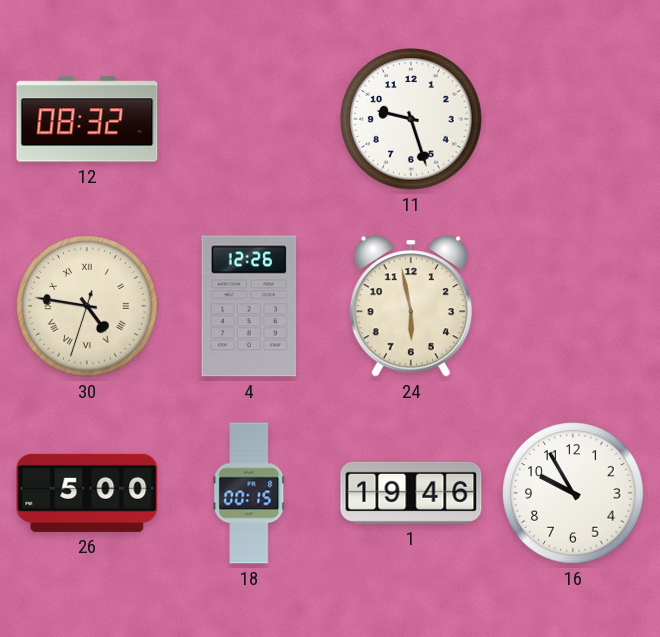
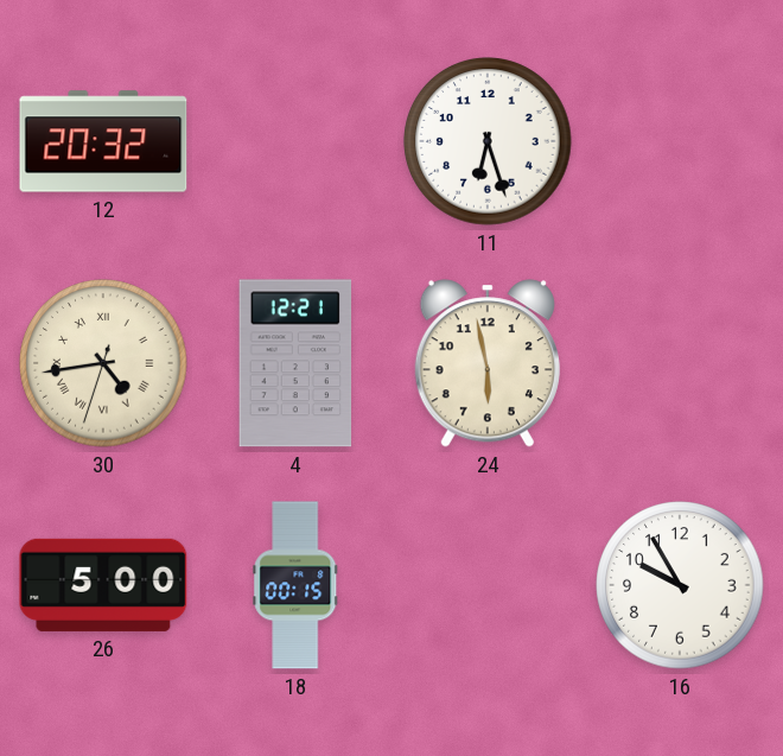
12: 08:32 -> 20:32 (103, 141)
11: 9:27 -> 6:27 (488, 141)
30: 4:46 -> 4:43 (103, 363)
4: 12:26 -> 12:21 (295, 363)
1: 19:46 -> none (411, 493)
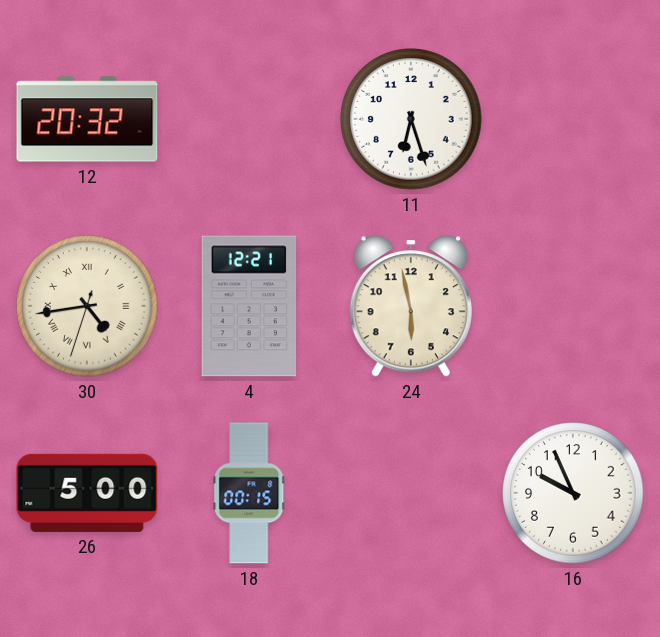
16: 9:55 -> 9:56 (573, 493)
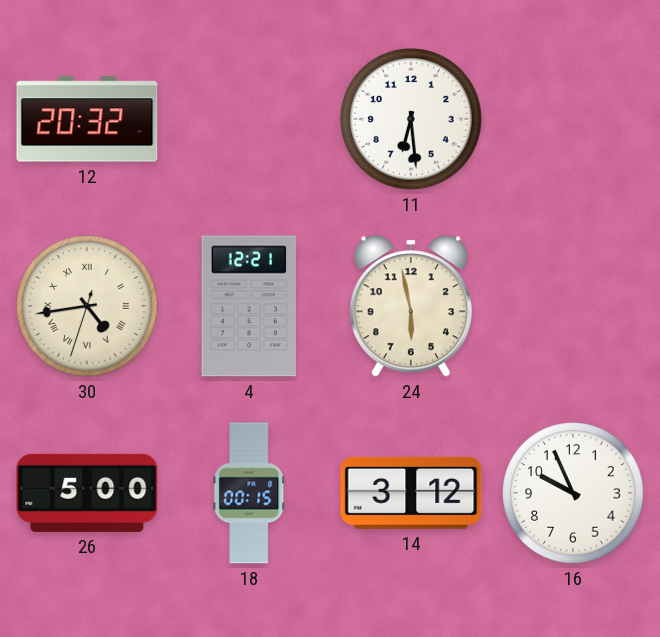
11: 6:27 -> 6:29 (411, 119)
14: none -> 3:12 (411, 493)
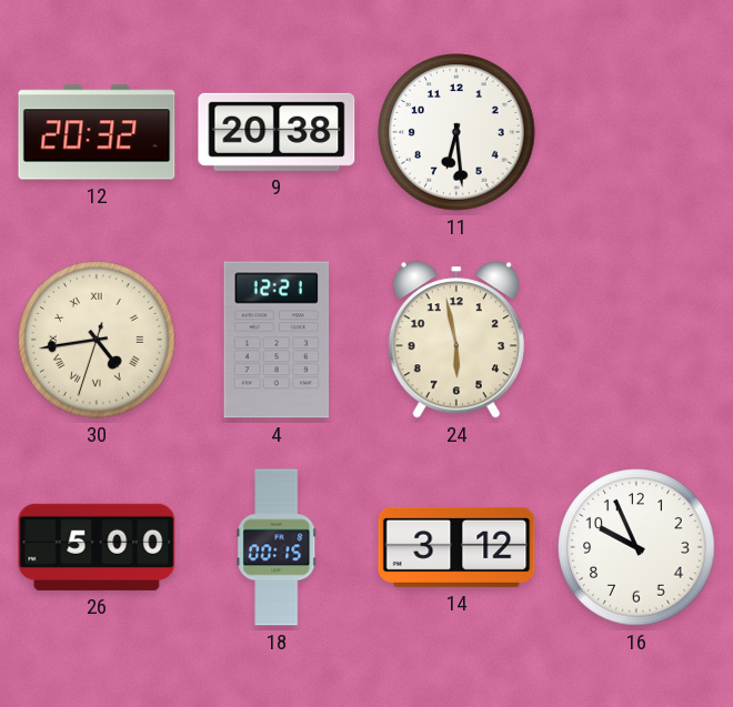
9: none -> 20:38 (277, 132)
